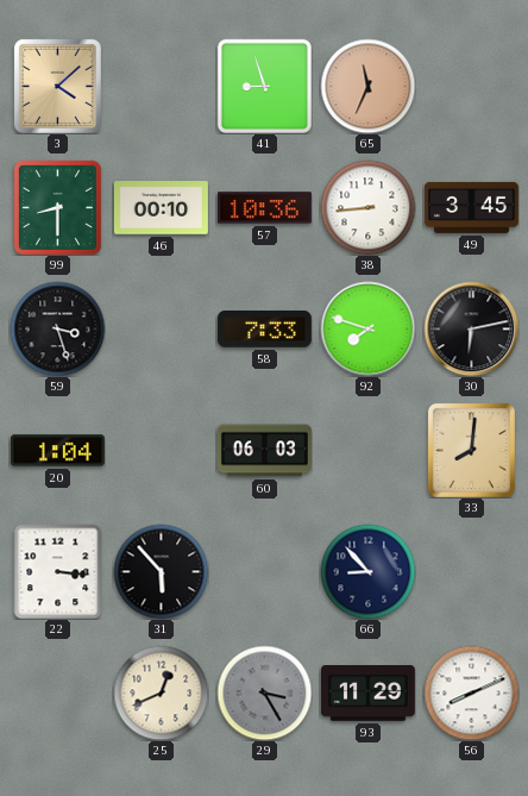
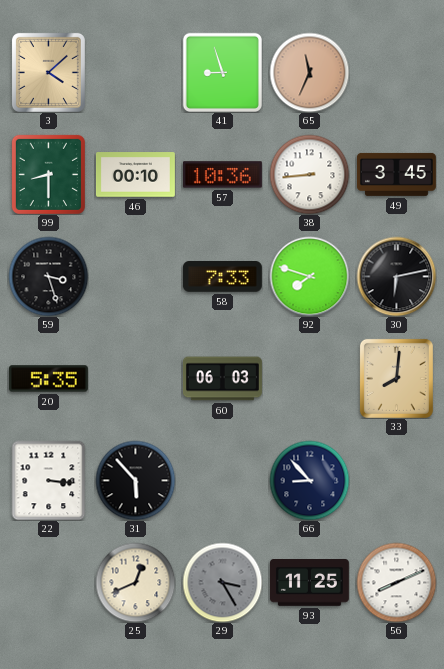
20: 1:04 -> 5:35 (48, 379)
93: 11:29 -> 11:25 (309, 583)
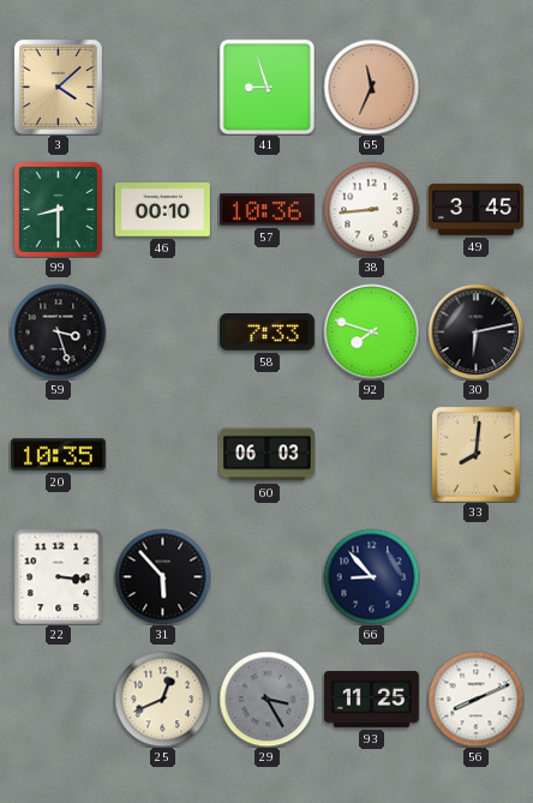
20: 5:35 -> 10:35 (58, 455)
